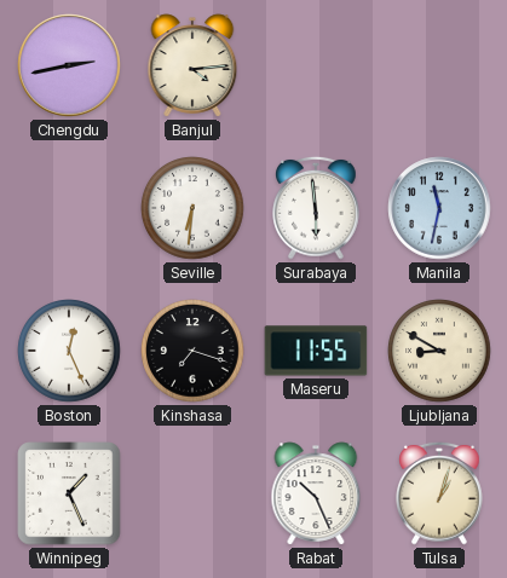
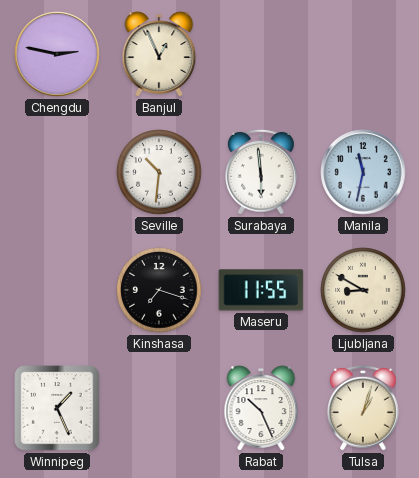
Chengdu: 2:43 -> 2:47 (57, 54)
Banjul: 4:14 -> 12:56 (159, 54)
Seville: 6:31 -> 10:31 (159, 172)
Boston: 12:26 -> none (69, 351)
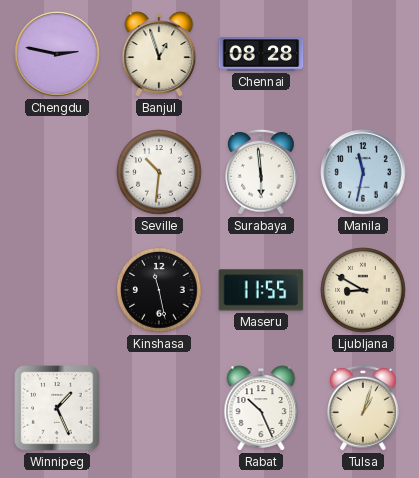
Banjul: 12:56 -> 12:57 (159, 54)
Chennai: none -> 08:28 (261, 54)
Kinshasa: 7:18 -> 11:28 (159, 290)
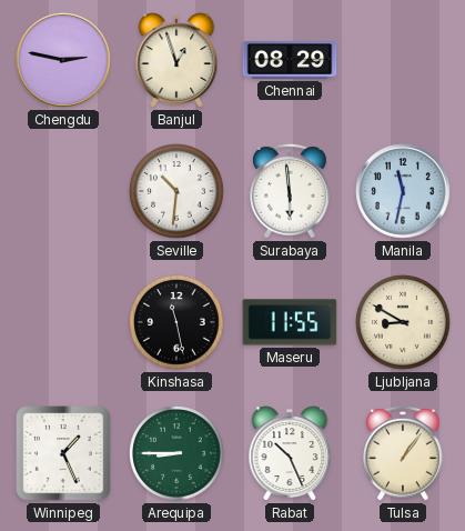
Chennai: 08:28 -> 08:29 (290, 60)
Arequipa: none -> 8:45 (176, 453)
Tulsa: 1:03 -> 1:06 (403, 453)
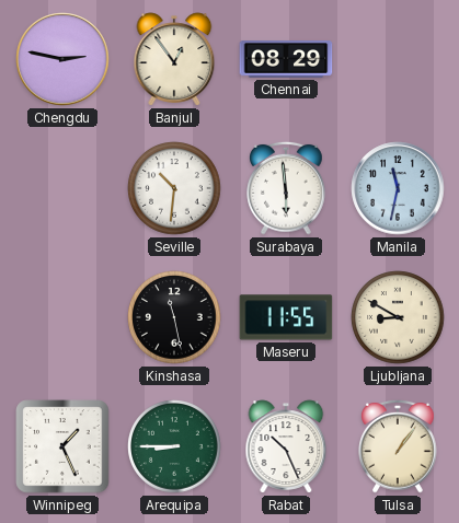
Banjul: 12:57 -> 12:54 (174, 59)
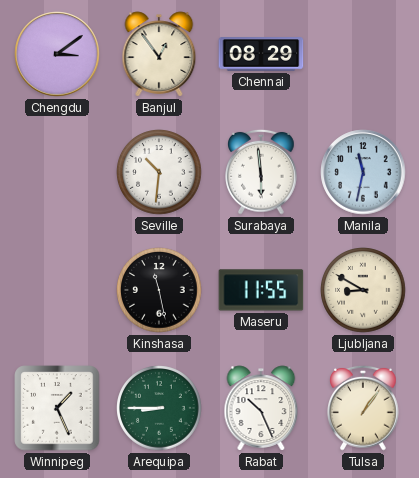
Chengdu: 2:47 -> 3:09 (57, 54)
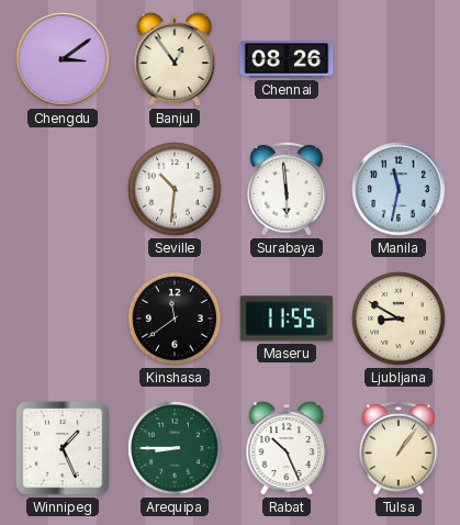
Chennai: 08:29 -> 08:26 (287, 59)
Kinshasa: 11:28 -> 11:39 (175, 319)
